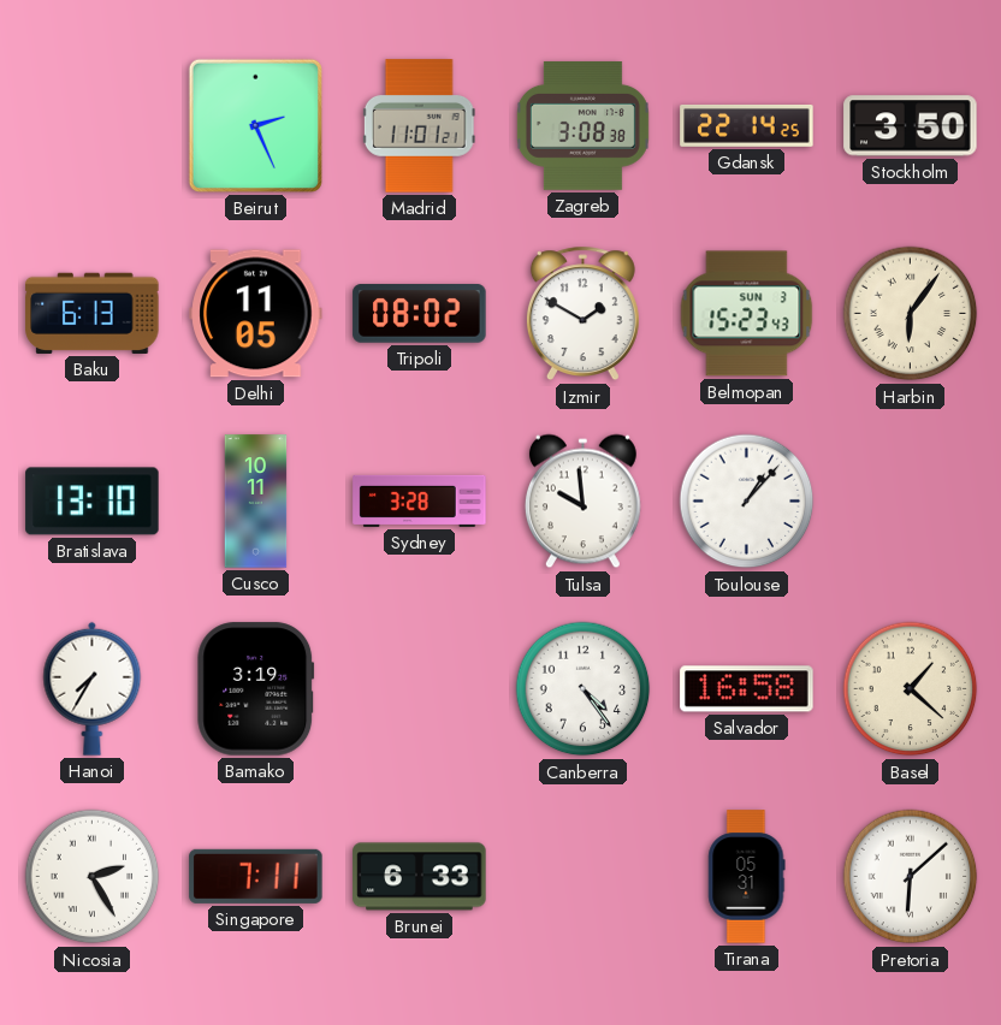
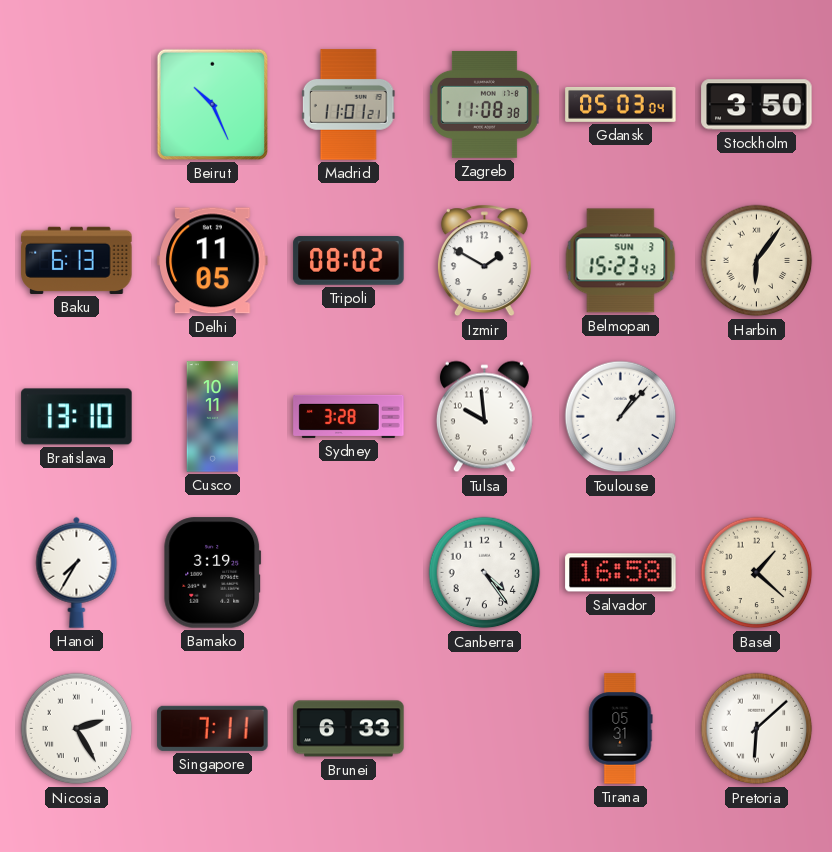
Beirut: 2:26 -> 10:26 (212, 104)
Zagreb: 3:08 -> 11:08 (484, 104)
Gdansk: 22:14 -> 05:03 (621, 104)
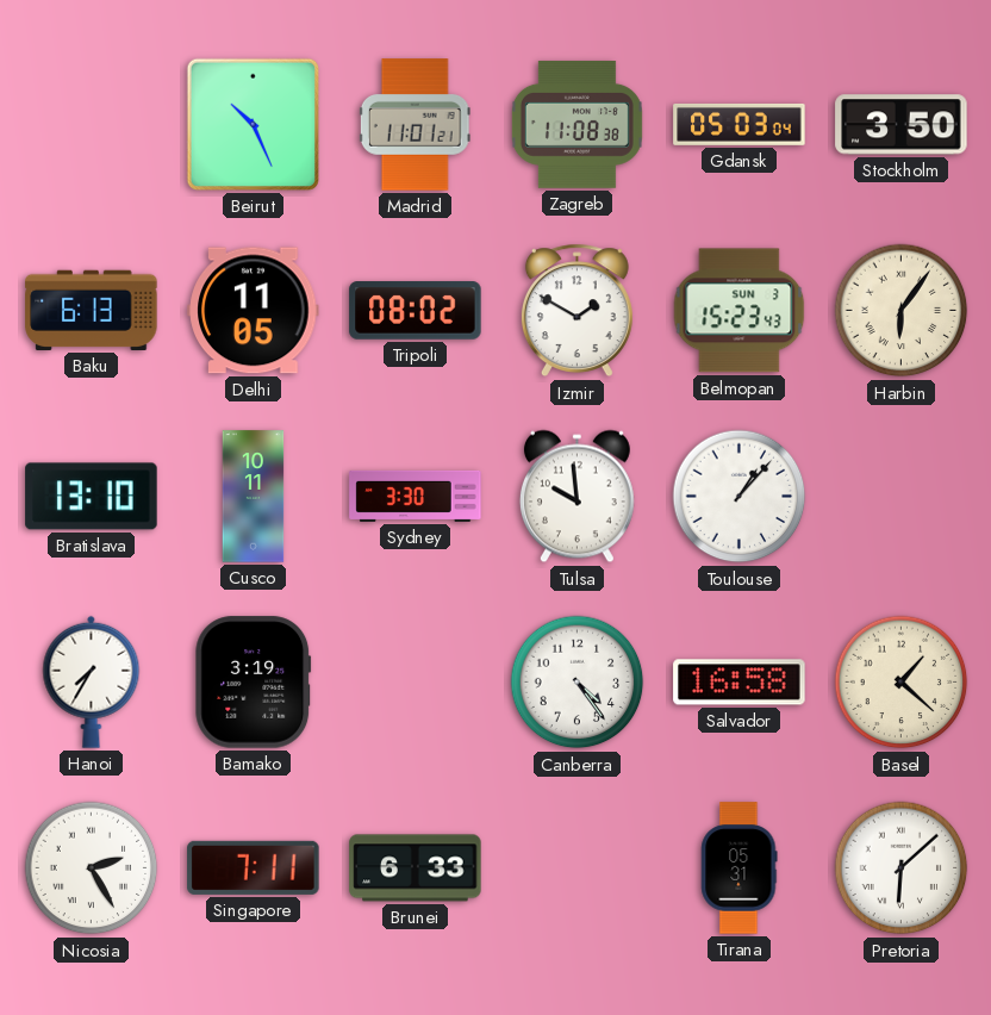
Sydney: 3:28 -> 3:30 (416, 496)
